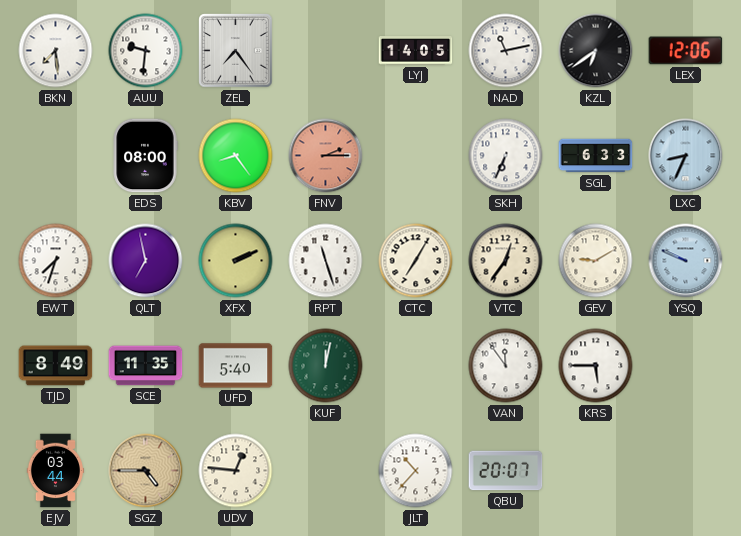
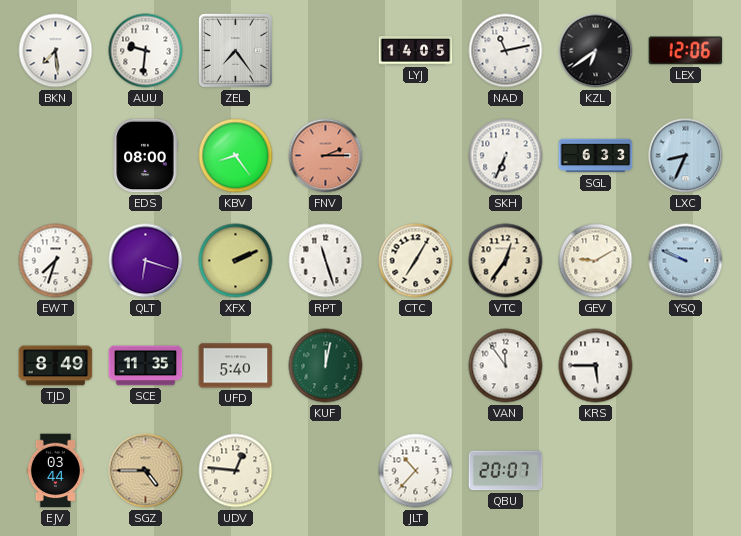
QLT: 6:58 -> 6:18 (146, 261)
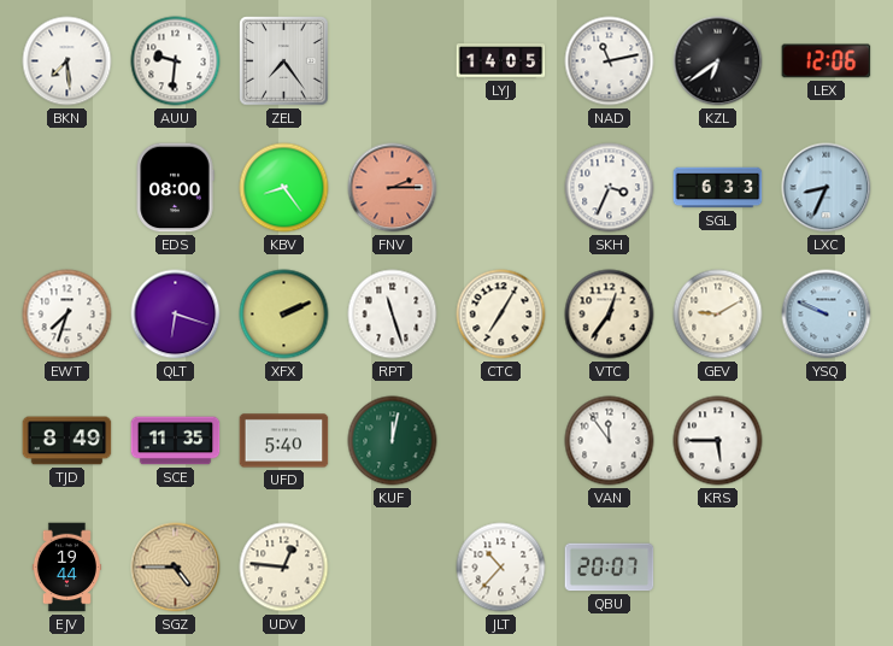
SKH: 6:34 -> 3:34 (610, 188)
EJV: 03:44 -> 19:44 (66, 568)
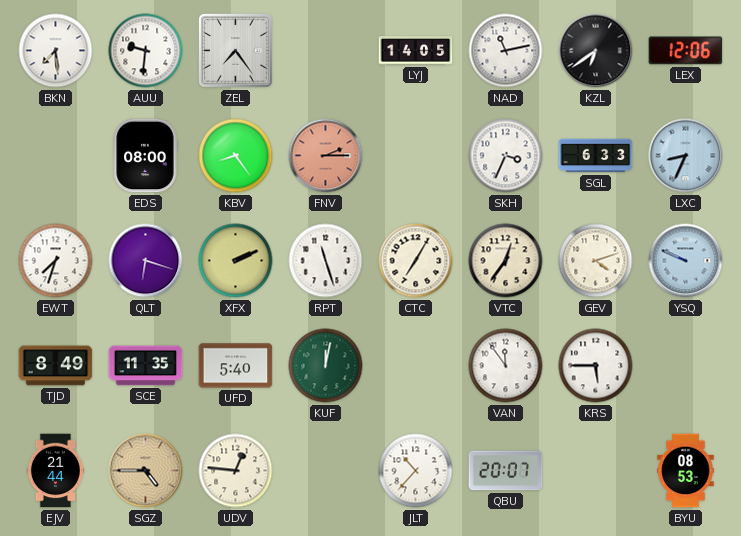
GEV: 9:10 -> 4:12 (596, 261)
EJV: 19:44 -> 21:44 (55, 471)
BYU: none -> 08:53 (686, 471)
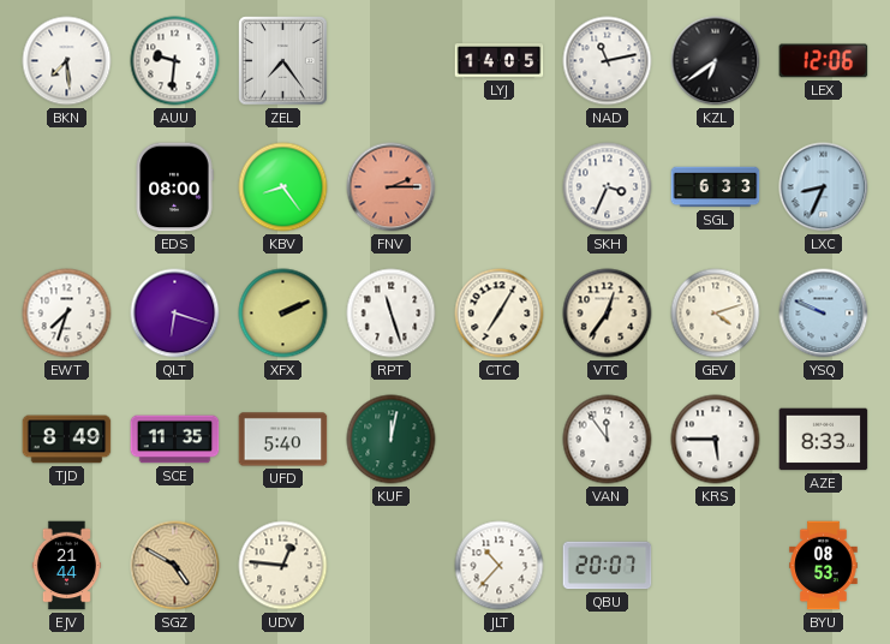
AZE: none -> 8:33 (824, 440)
SGZ: 4:45 -> 4:50 (175, 566)
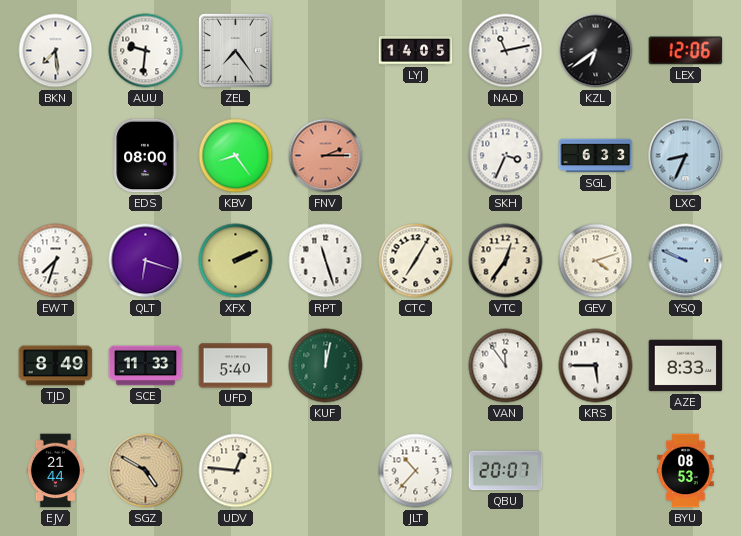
SCE: 11:35 -> 11:33 (146, 366)
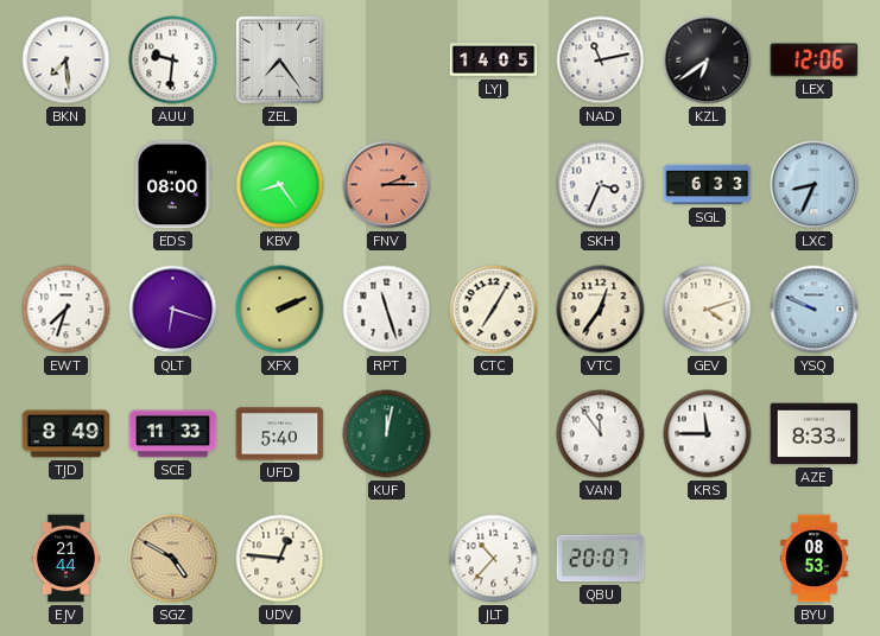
KRS: 5:45 -> 11:45 (708, 434)
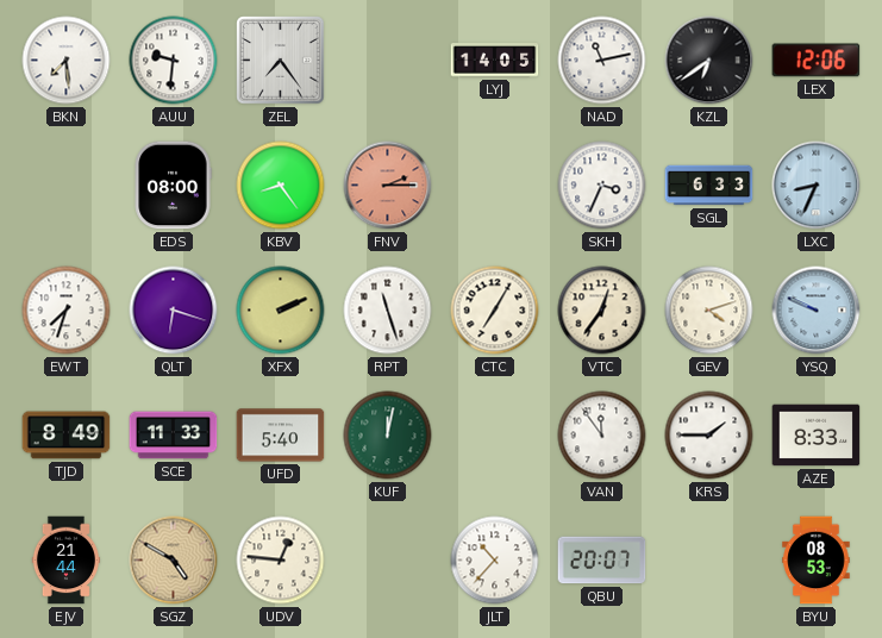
KRS: 11:45 -> 1:45 (709, 436)
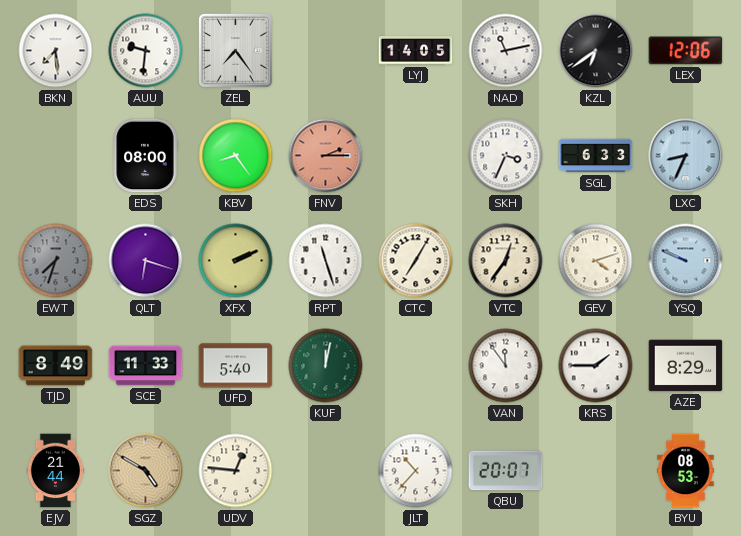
EWT dial: white -> grey (56, 261)
AZE: 8:33 -> 8:29 (686, 366)
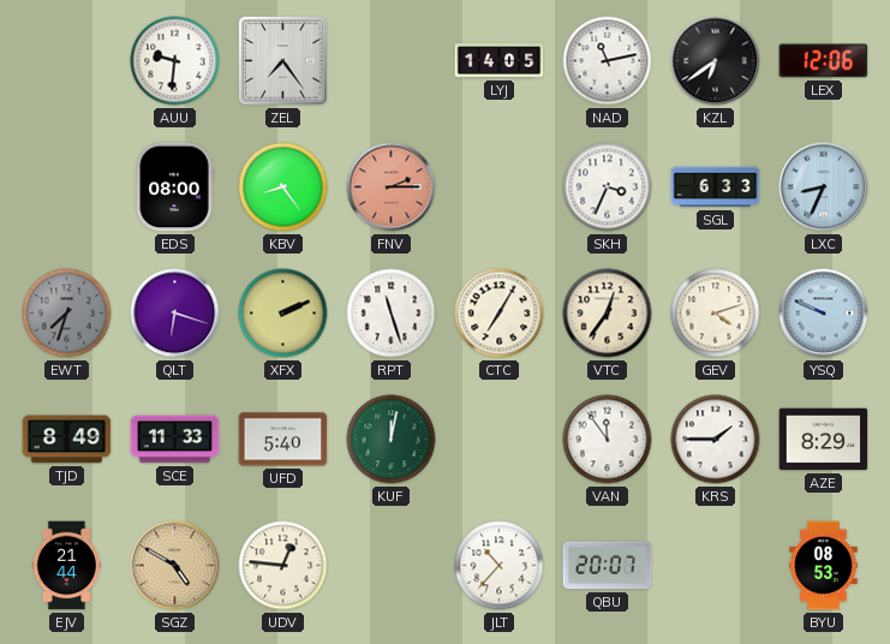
BKN: 7:29 -> none (56, 51)
